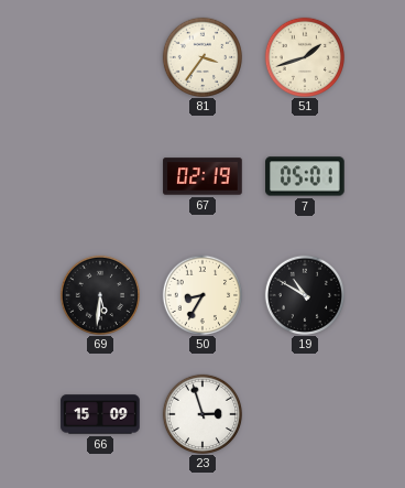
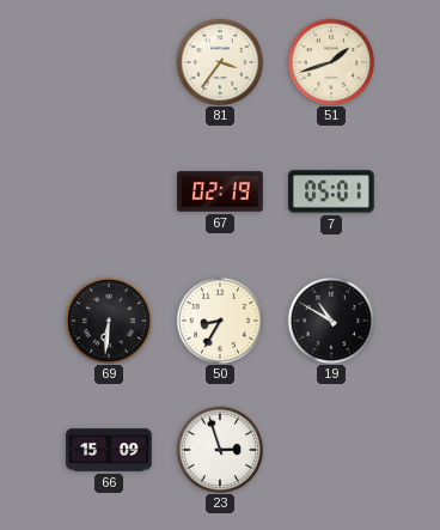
69: 5:31 -> 6:31 (108, 319)
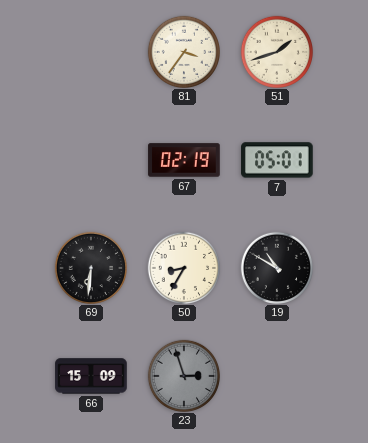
23 dial: white -> grey (183, 375)
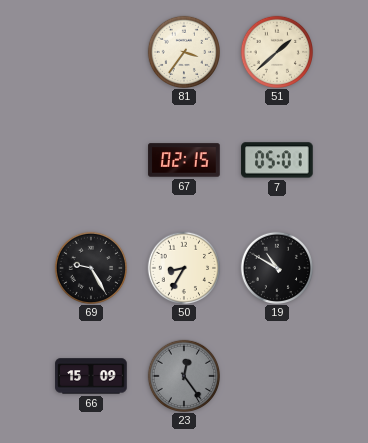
51: 1:42 -> 1:38 (276, 51)
67: 02:19 -> 02:15 (184, 160)
69: 6:31 -> 9:25 (90, 267)
23: 2:57 -> 12:24 (183, 375)
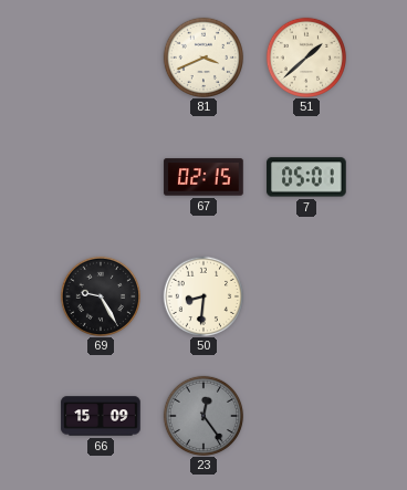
81: 3:36 -> 3:41 (202, 56)
50: 8:35 -> 8:31 (202, 295)
19: 10:50 -> none (276, 267)
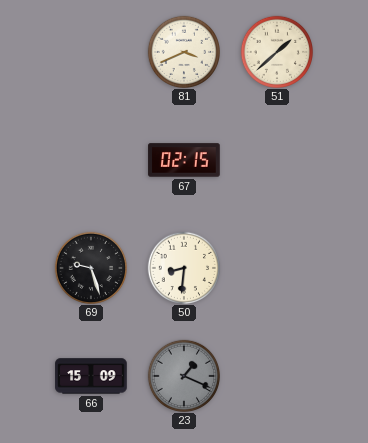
7: 05:01 -> none (306, 177)
69: 9:25 -> 9:27 (90, 267)
23: 12:24 -> 1:19 (183, 375)
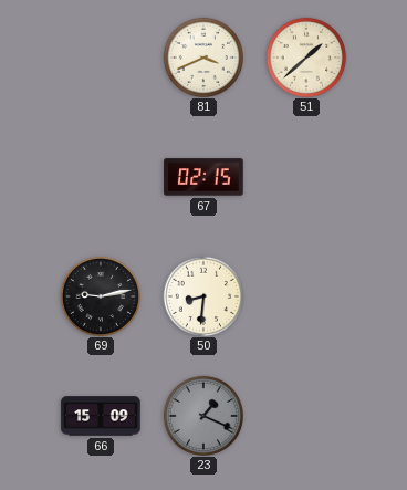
69: 9:27 -> 9:13 (100, 295)
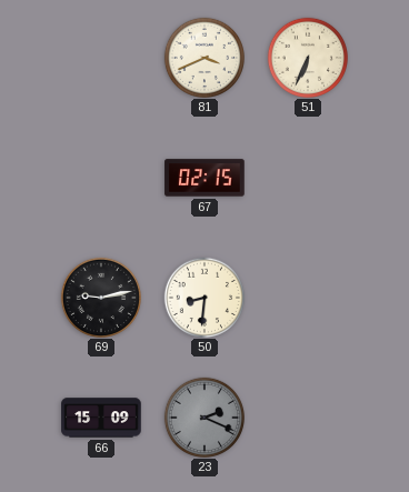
51: 1:38 -> 6:34 (307, 57)
23: 1:19 -> 2:19 (203, 416)
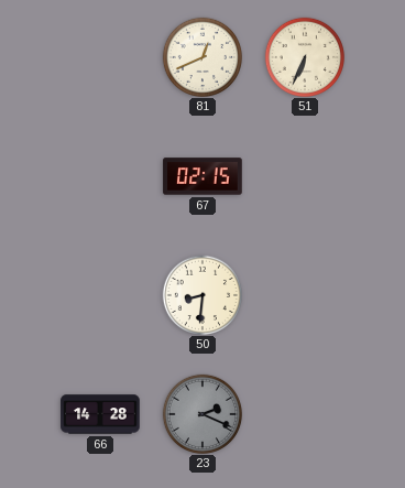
81: 3:41 -> 12:41 (201, 56)
69: 9:13 -> none (100, 297)
66: 15:09 -> 14:28 (100, 414)
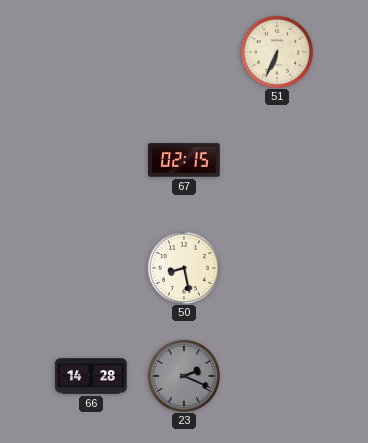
81: 12:41 -> none (201, 56)
50: 8:31 -> 8:28 (183, 267)
